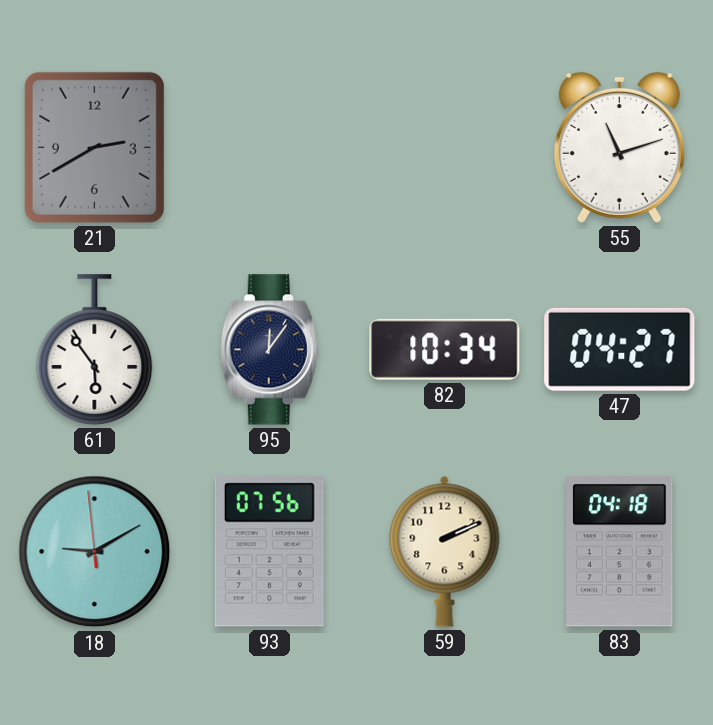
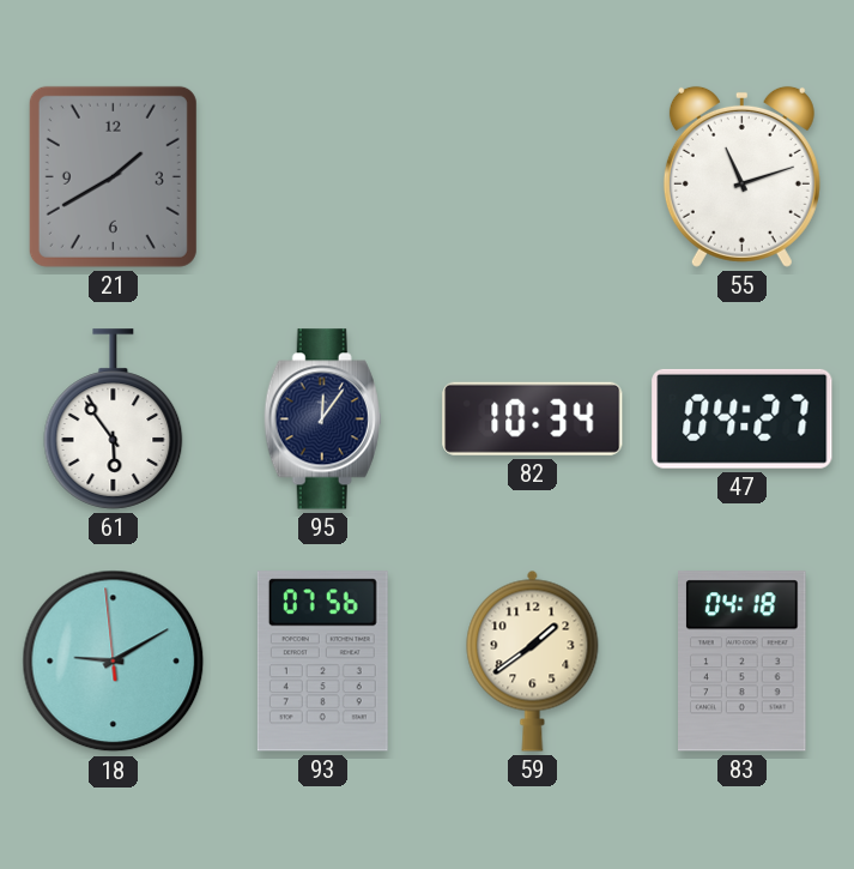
21: 2:40 -> 1:40 (113, 176)
59: 2:11 -> 1:39 (533, 660)
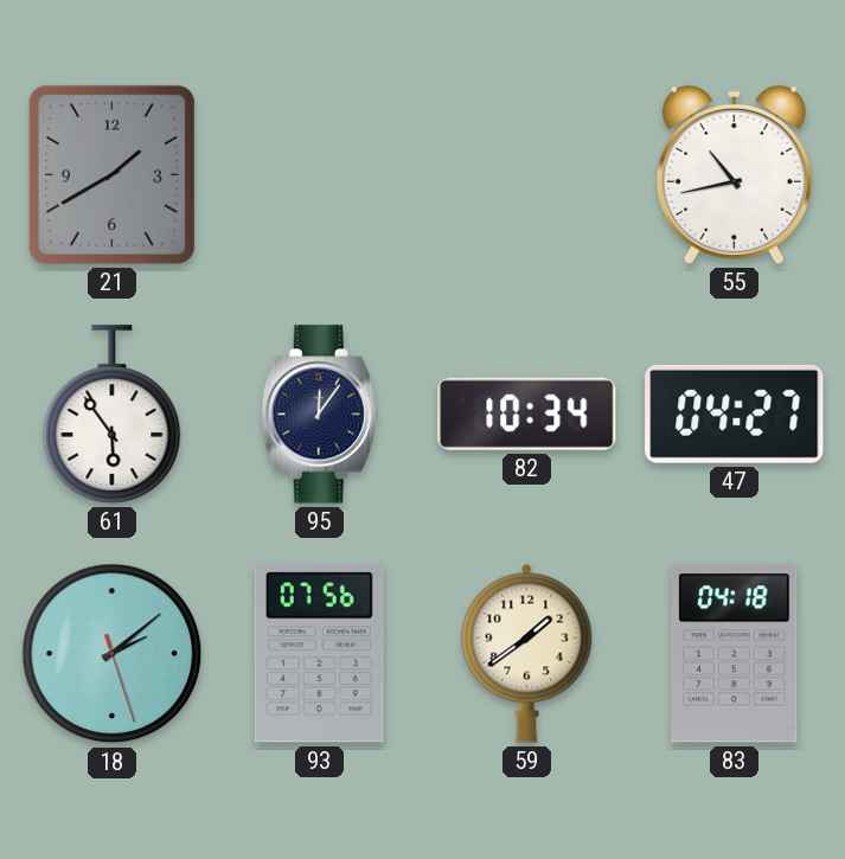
55: 11:12 -> 10:43 (734, 174)
18: 9:09 -> 2:08 (113, 654)
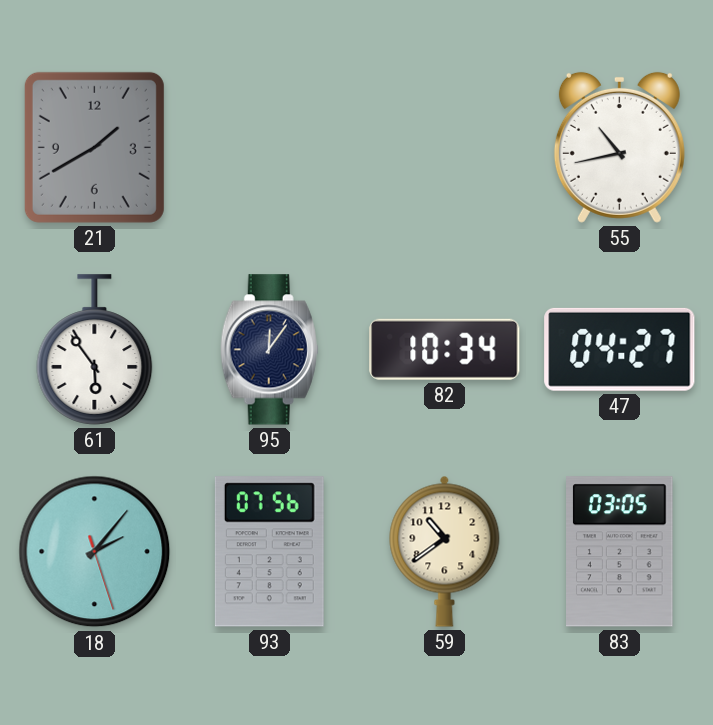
18: 2:08 -> 2:06 (95, 552)
59: 1:39 -> 10:39 (445, 551)
83: 04:18 -> 03:05 (620, 552)
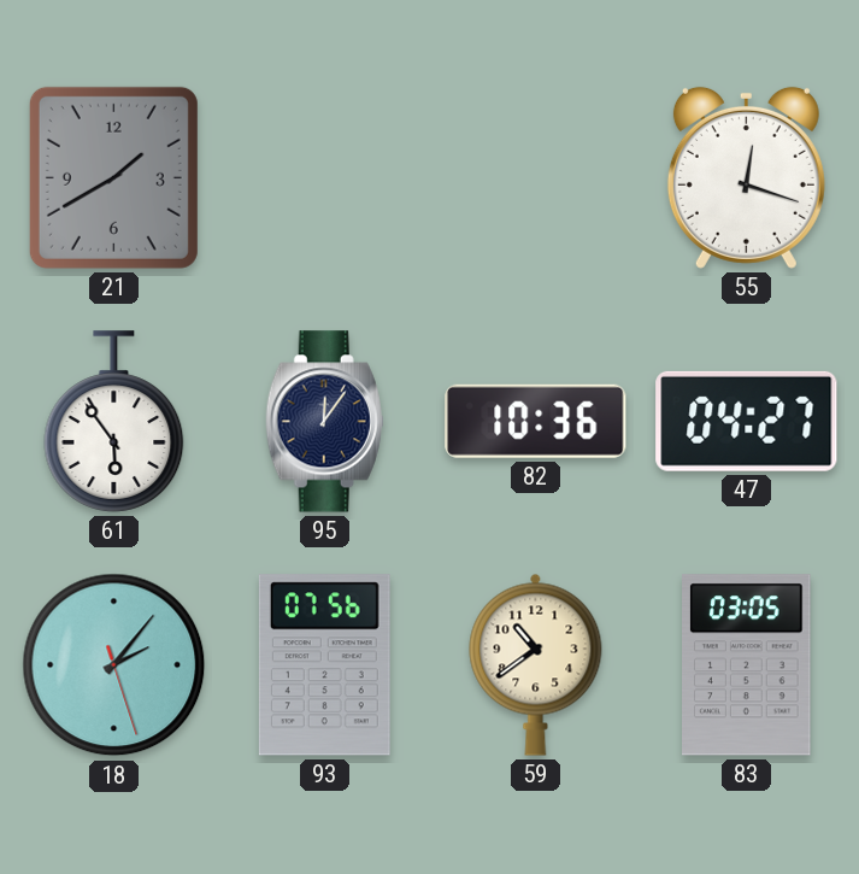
55: 10:43 -> 12:18 (746, 177)
82: 10:34 -> 10:36 (536, 421)
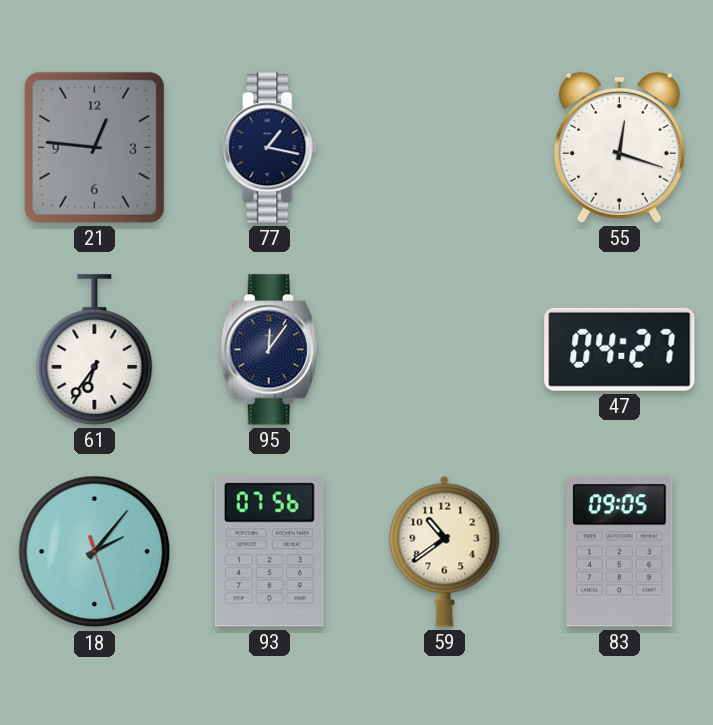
21: 1:40 -> 12:46 (94, 147)
77: none -> 1:17 (270, 148)
61: 5:54 -> 6:36 (95, 350)
82: 10:36 -> none (536, 421)
83: 03:05 -> 09:05 (620, 552)
